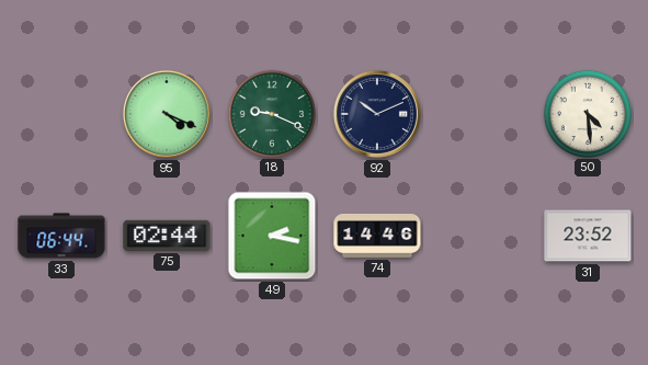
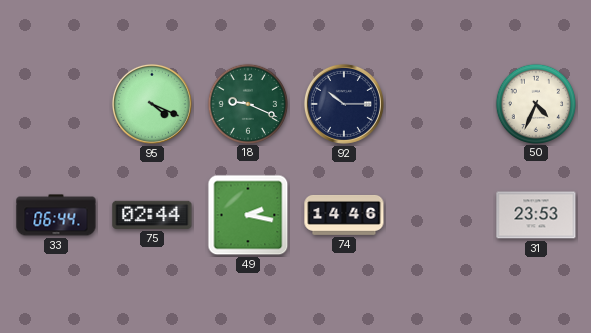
92: 10:11 -> 10:15 (344, 104)
50: 4:29 -> 4:34 (535, 103)
31: 23:52 -> 23:53 (536, 215)
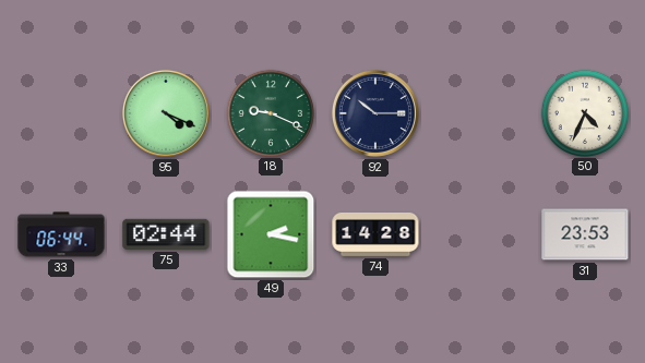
74: 14:46 -> 14:28 (375, 234)
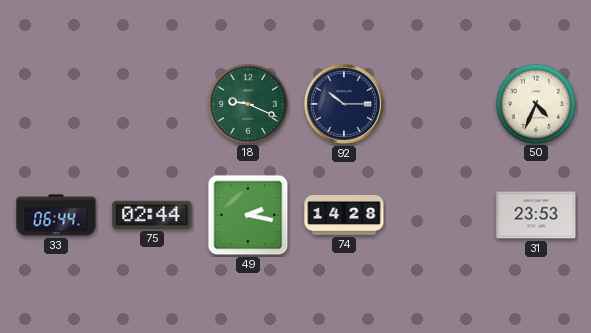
95: 4:19 -> none (166, 113)
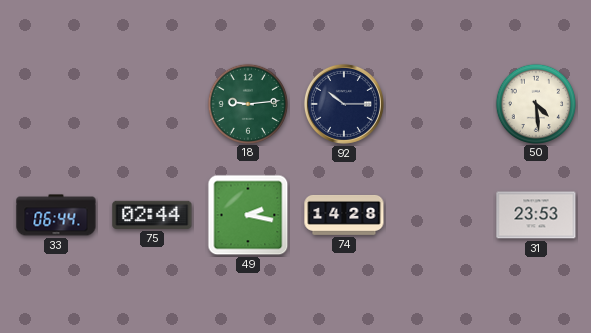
18: 9:19 -> 9:14 (247, 103)
50: 4:34 -> 4:29 (535, 103)
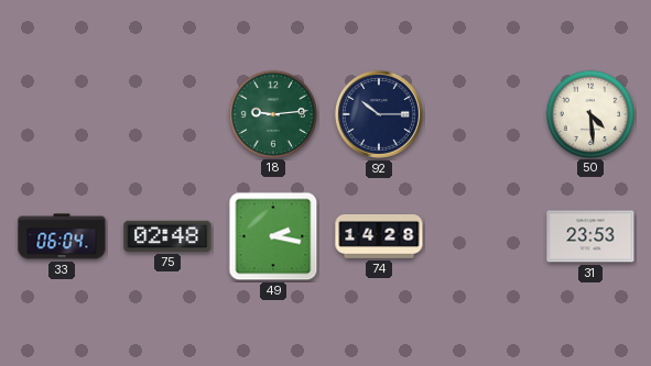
33: 06:44 -> 06:04 (62, 236)
75: 02:44 -> 02:48 (167, 236)
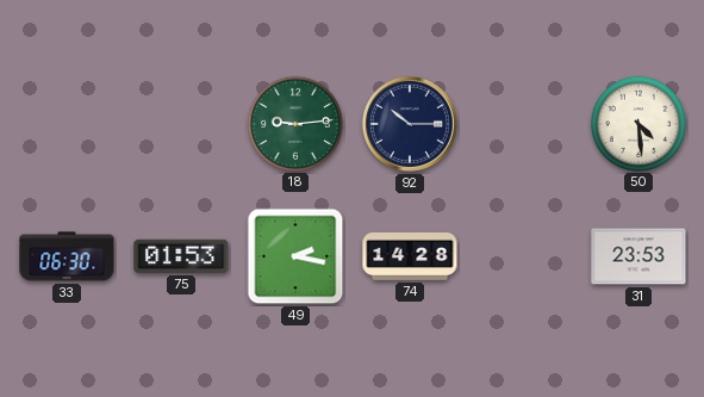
33: 06:04 -> 06:30 (67, 256)
75: 02:48 -> 01:53 (181, 256)
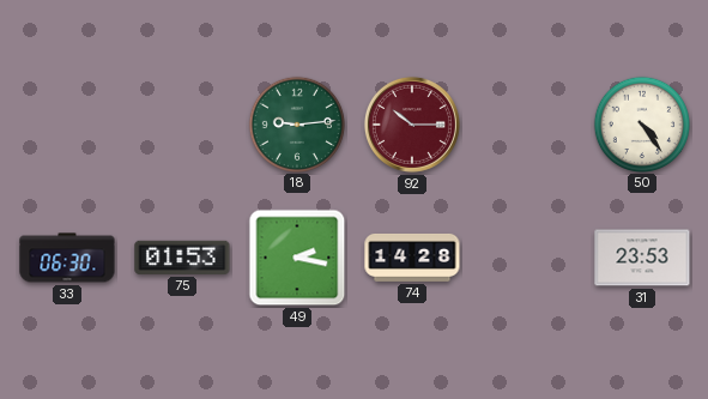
92 dial: navy -> burgundy (412, 125)
50: 4:29 -> 4:24 (641, 123)
